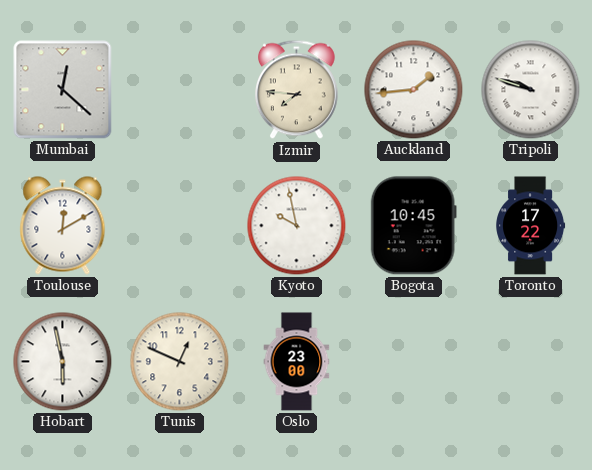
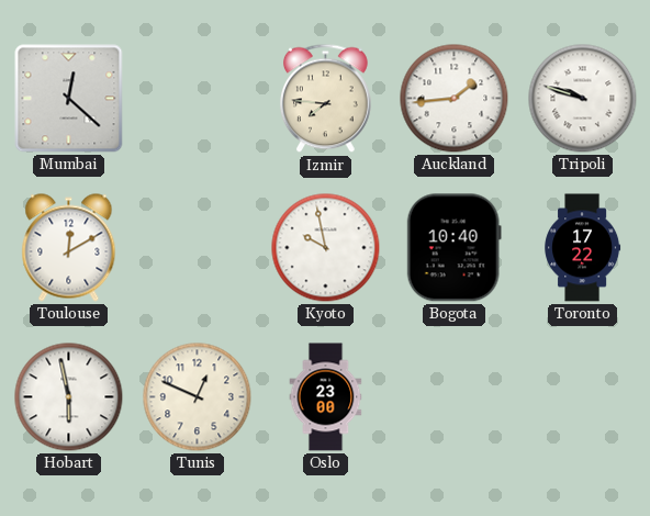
Bogota: 10:45 -> 10:40 (453, 248)
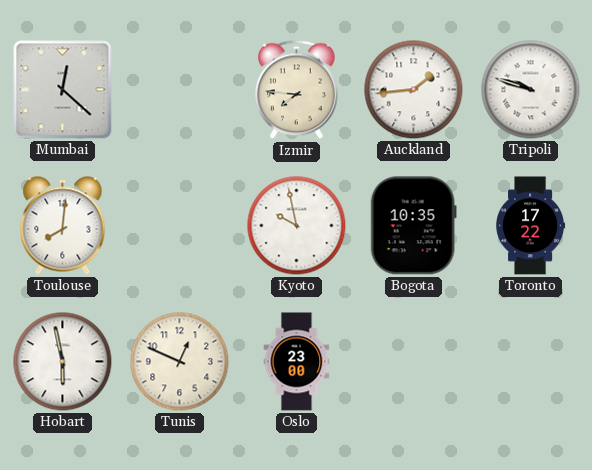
Toulouse: 12:10 -> 8:01 (63, 226)
Bogota: 10:40 -> 10:35 (413, 226)
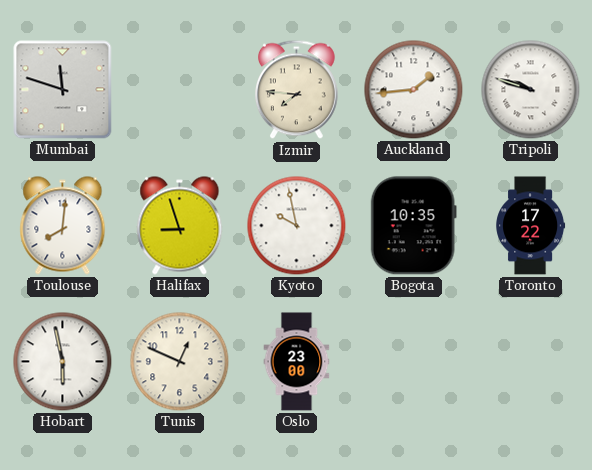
Mumbai: 12:22 -> 11:48 (63, 90)
Halifax: none -> 8:57 (180, 226)
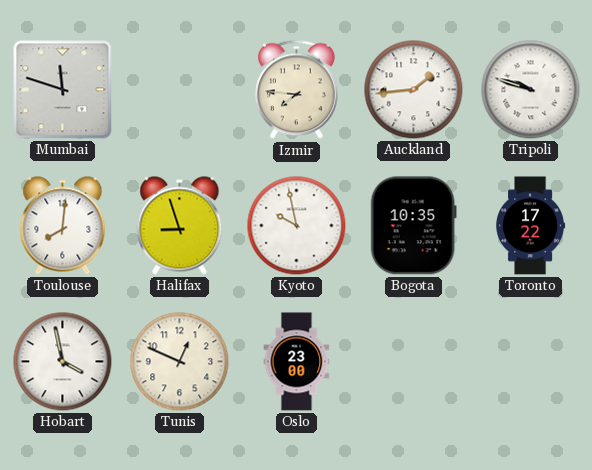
Hobart: 5:58 -> 3:58 (63, 362)
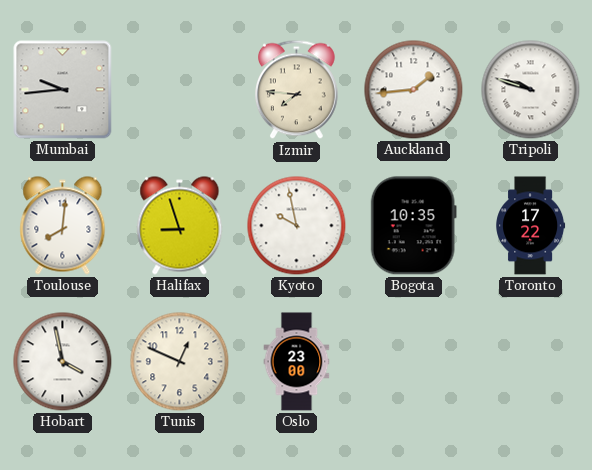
Mumbai: 11:48 -> 9:44 (63, 90)
